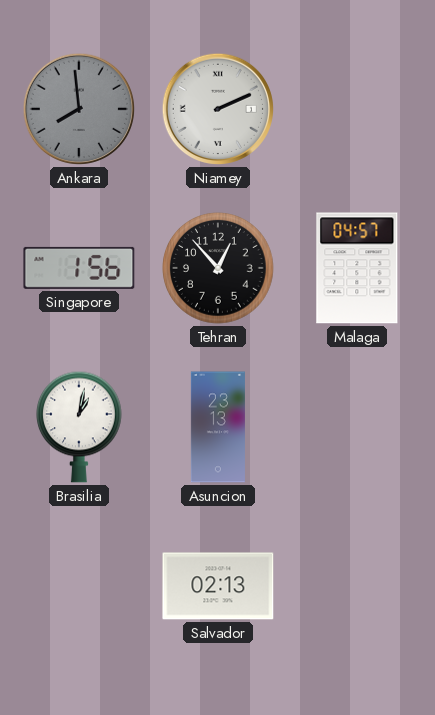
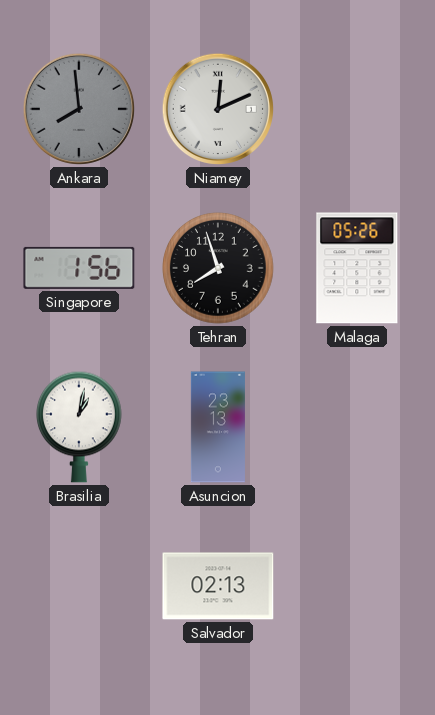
Niamey: 2:11 -> 12:11 (218, 109)
Tehran: 12:53 -> 7:57 (218, 268)
Malaga: 04:57 -> 05:26 (357, 268)
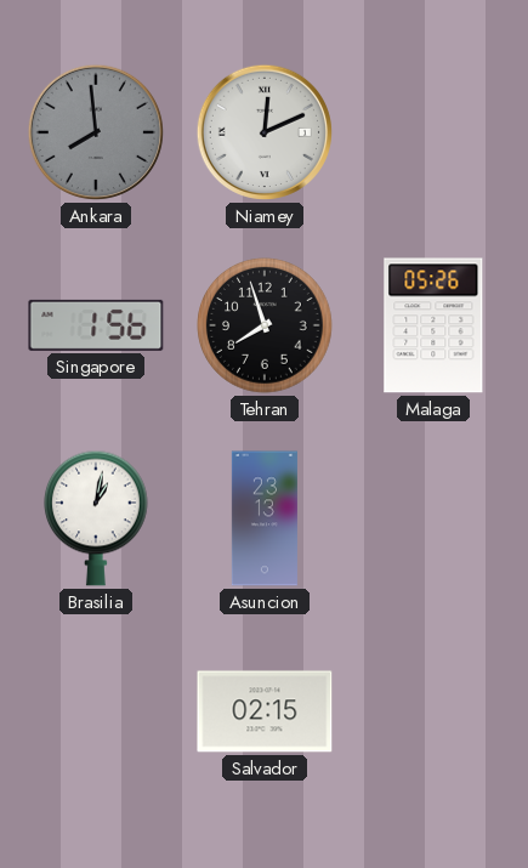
Salvador: 02:13 -> 02:15 (265, 711)
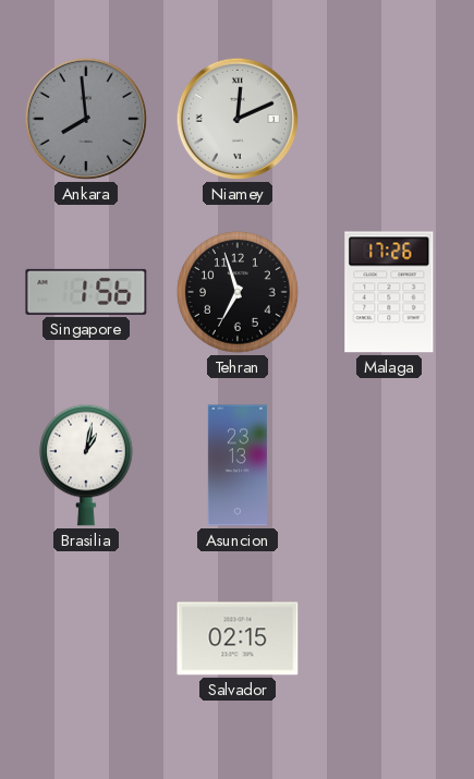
Tehran: 7:57 -> 6:57 (238, 292)
Malaga: 05:26 -> 17:26 (389, 292)
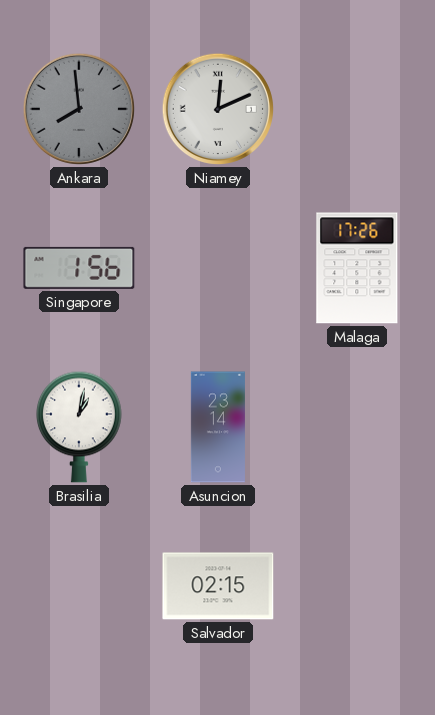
Tehran: 6:57 -> none (238, 292)
Asuncion: 23:13 -> 23:14 (218, 427)
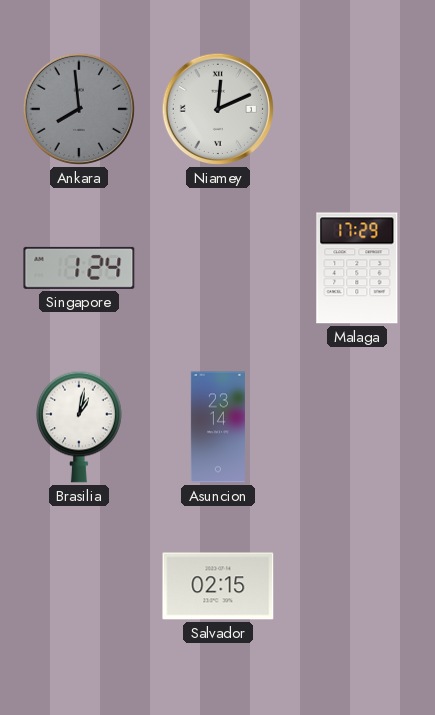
Singapore: 1:56 -> 1:24 (79, 268)
Malaga: 17:26 -> 17:29 (357, 268)
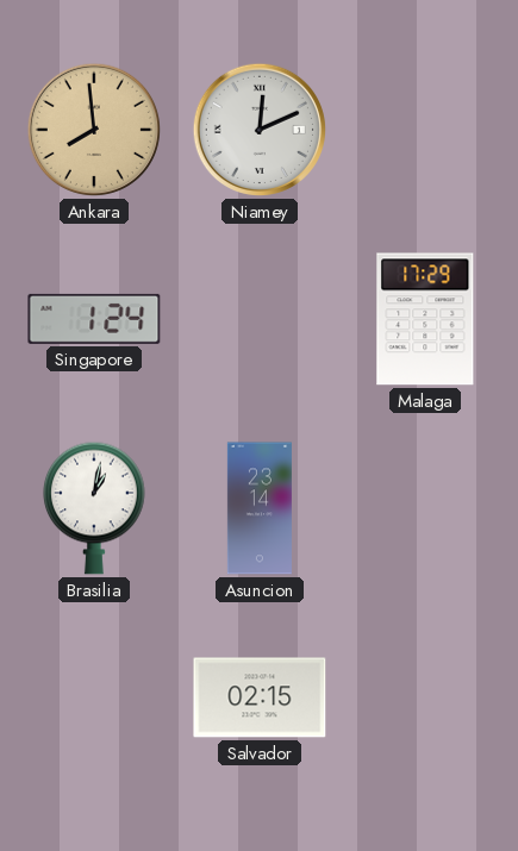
Ankara dial: grey -> champagne (94, 130)
